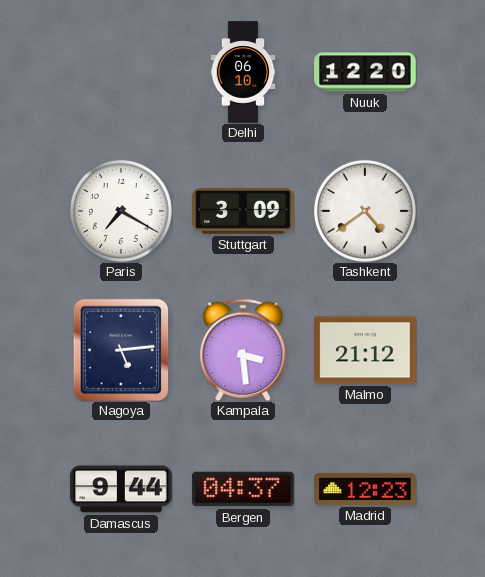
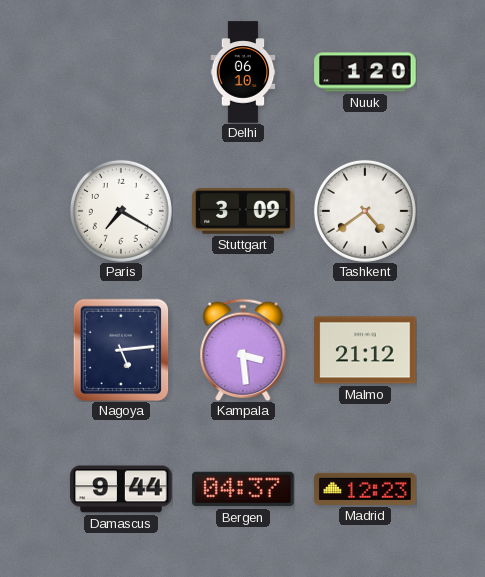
Nuuk: 12:20 -> 1:20 (365, 72)
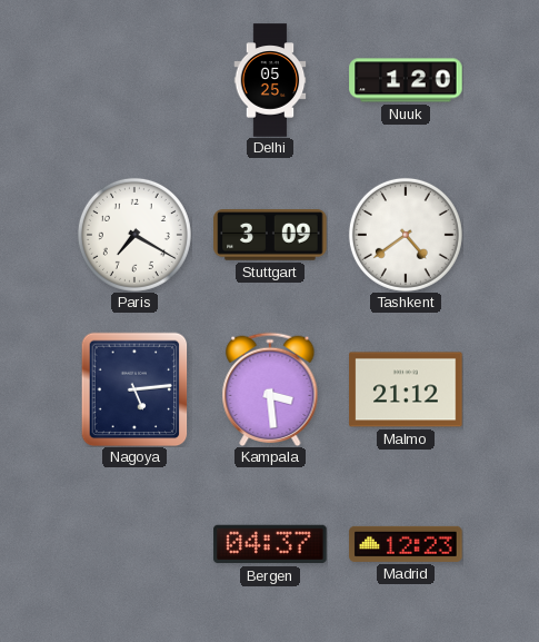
Delhi: 06:10 -> 05:25 (270, 80)
Damascus: 9:44 -> none (121, 489)
